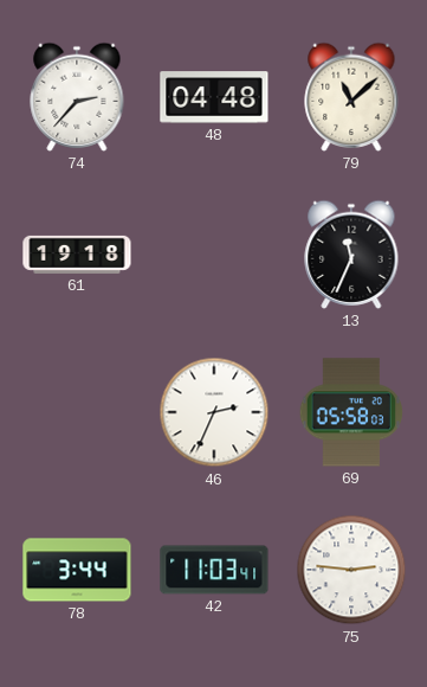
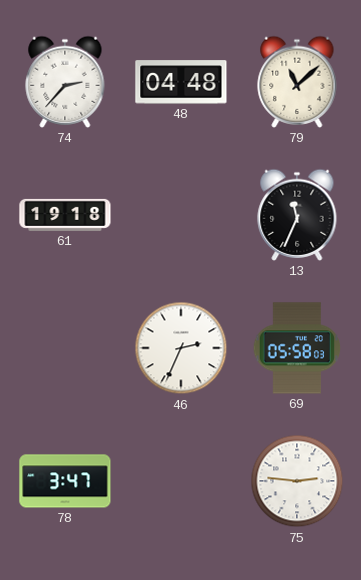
78: 3:44 -> 3:47 (65, 481)
42: 11:03 -> none (214, 570)
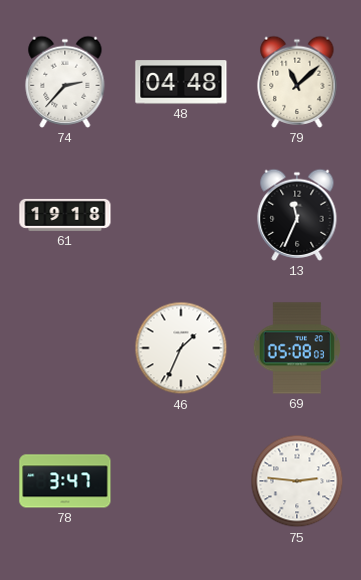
46: 2:34 -> 1:34 (181, 348)
69: 05:58 -> 05:08 (296, 348)
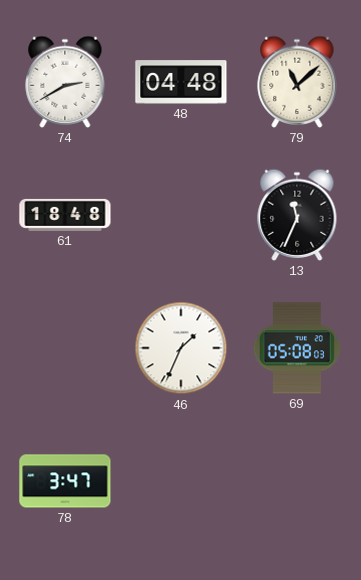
74: 2:37 -> 2:40 (65, 82)
61: 19:18 -> 18:48 (65, 215)
75: 2:46 -> none (297, 481)
